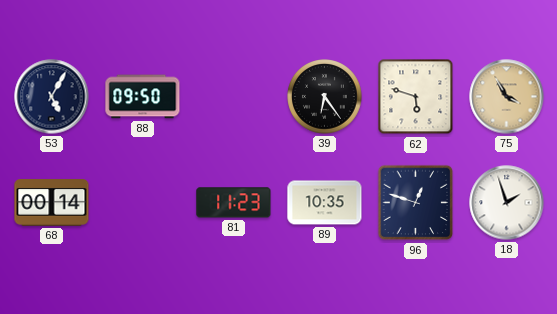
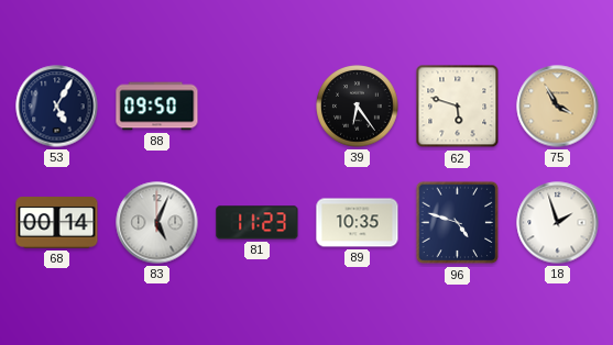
83: none -> 5:04 (157, 223)
96: 12:48 -> 4:48 (458, 223)
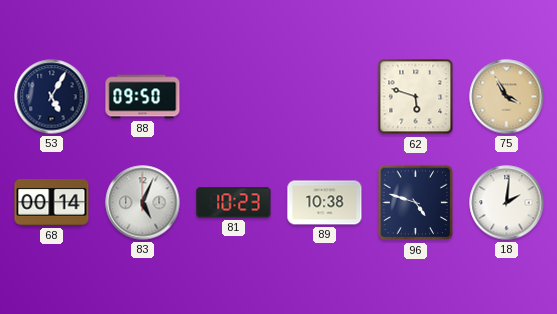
39: 6:24 -> none (358, 107)
81: 11:23 -> 10:23 (234, 203)
89: 10:35 -> 10:38 (325, 203)
18: 1:57 -> 2:01 (507, 203)
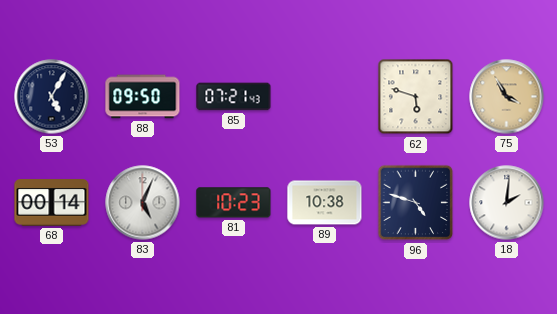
85: none -> 07:21 (234, 97)
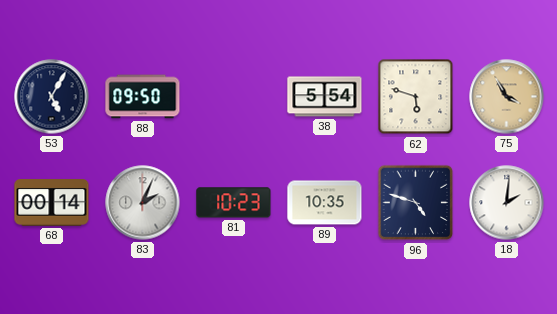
85: 07:21 -> none (234, 97)
38: none -> 5:54 (325, 97)
83: 5:04 -> 2:04 (143, 203)
89: 10:38 -> 10:35 (325, 203)
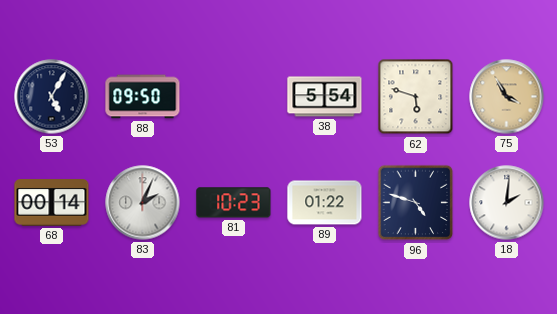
89: 10:35 -> 01:22 (325, 203)
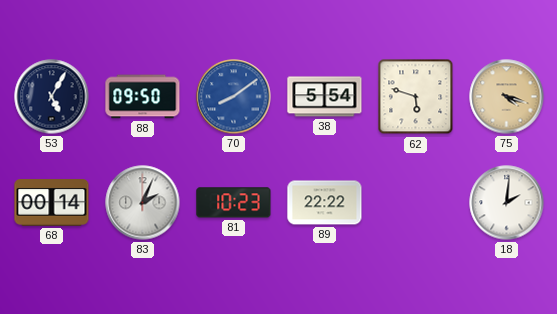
70: none -> 8:09 (234, 97)
75: 3:55 -> 4:18 (507, 97)
89: 01:22 -> 22:22 (325, 203)
96: 4:48 -> none (416, 203)
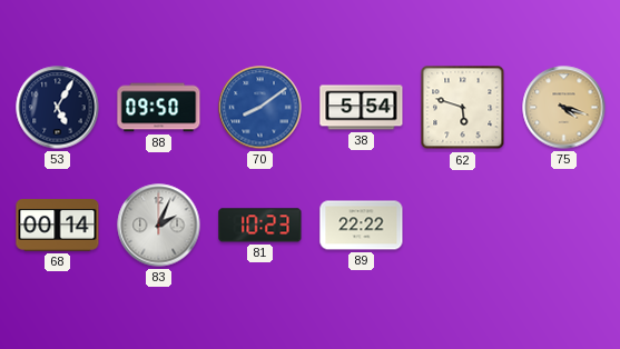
18: 2:01 -> none (507, 203)
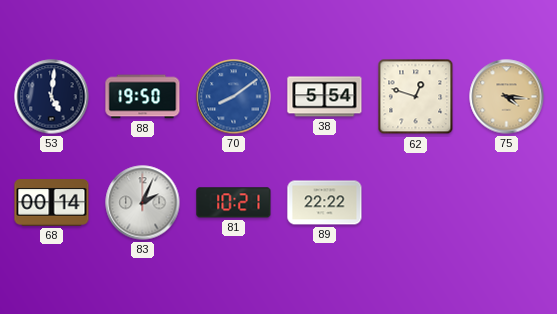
53: 5:05 -> 5:01 (52, 97)
88: 09:50 -> 19:50 (143, 97)
62: 5:48 -> 12:48 (416, 97)
75: 4:18 -> 4:16 (507, 97)
81: 10:23 -> 10:21 (234, 203)
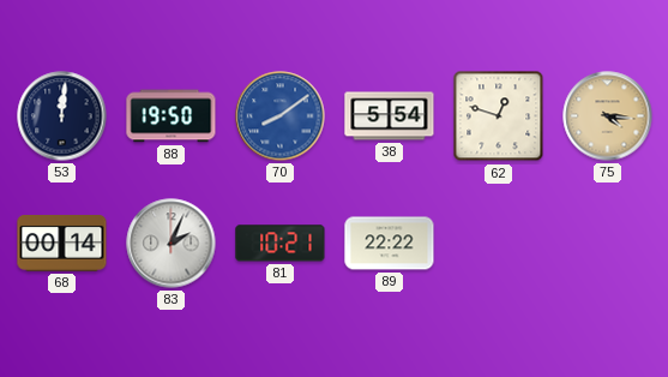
53: 5:01 -> 12:01 (62, 116)
